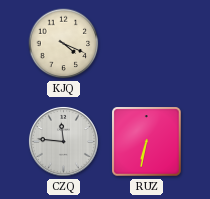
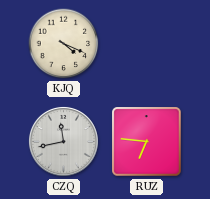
CZQ: 11:46 -> 11:43 (63, 141)
RUZ: 6:32 -> 6:46 (147, 142)
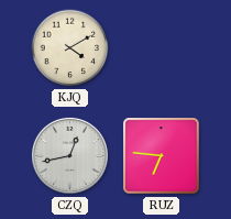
KJQ: 4:19 -> 4:10 (70, 48)
CZQ: 11:43 -> 12:43 (69, 155)
